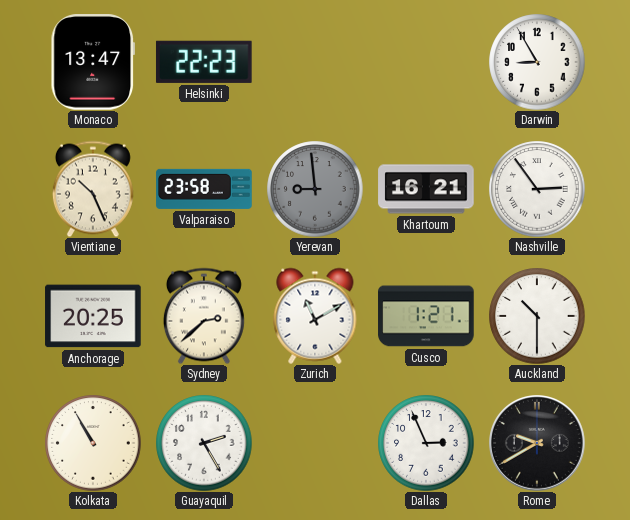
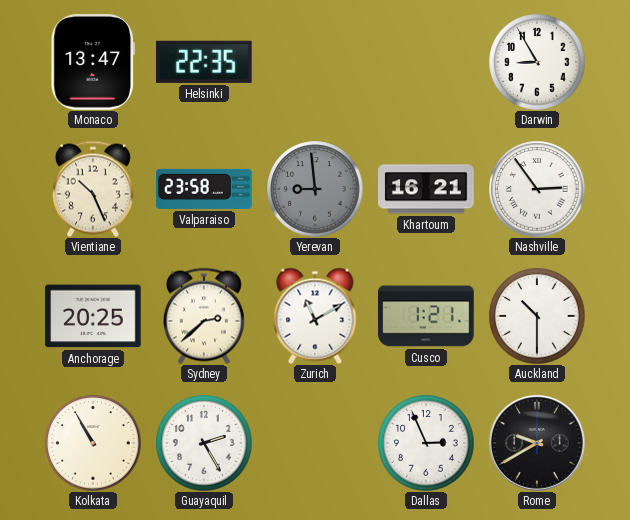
Helsinki: 22:23 -> 22:35 (204, 62)
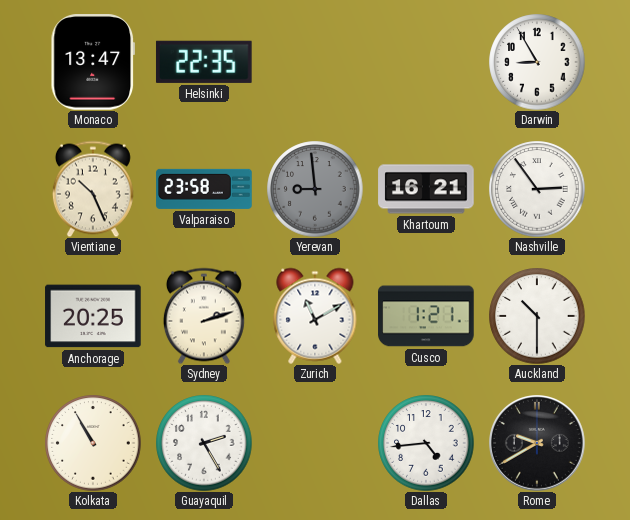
Sydney: 2:38 -> 2:12 (204, 316)
Dallas: 2:56 -> 4:44 (426, 443)
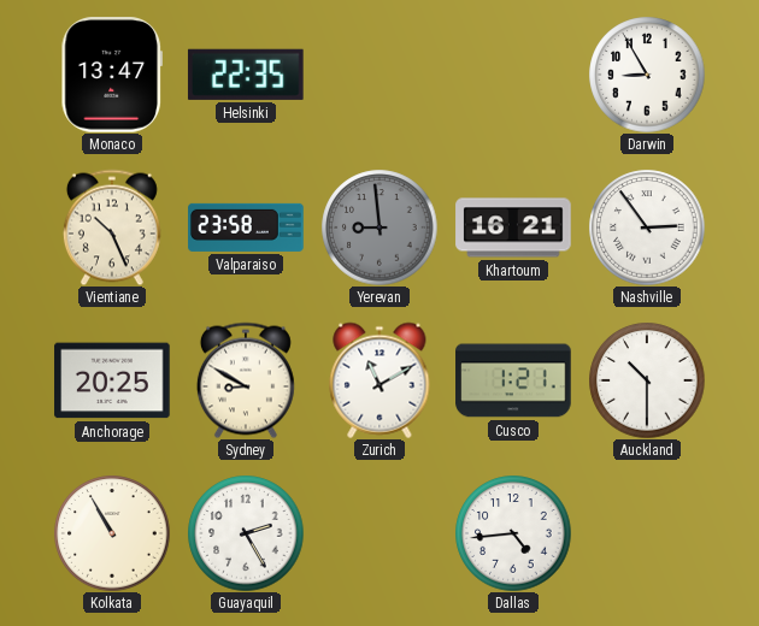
Sydney: 2:12 -> 8:50 (246, 380)
Rome: 9:40 -> none (538, 444)
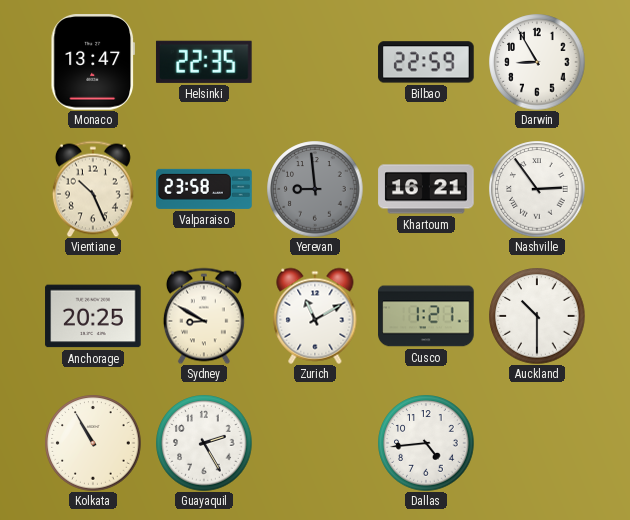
Bilbao: none -> 22:59 (426, 62)
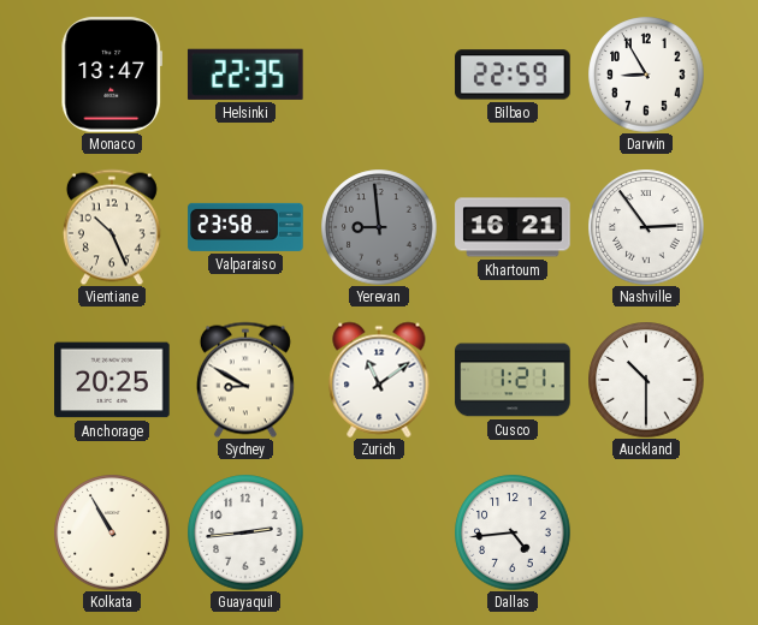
Zurich: 11:10 -> 11:09 (379, 380)
Guayaquil: 2:25 -> 2:44 (245, 532)
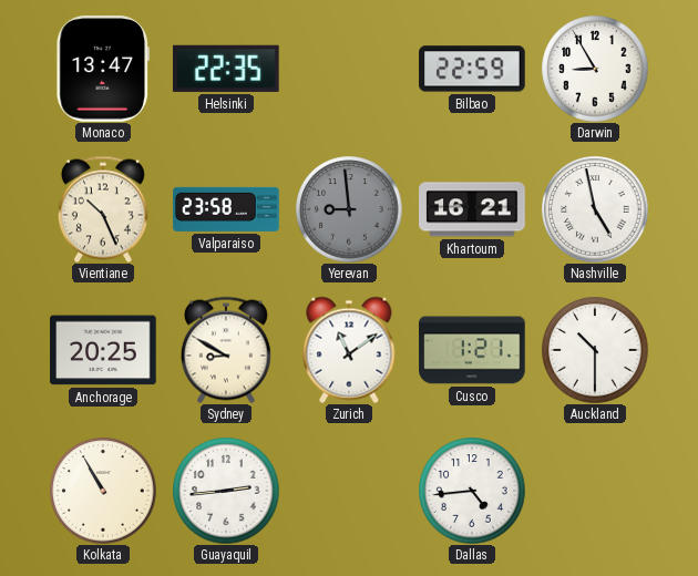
Nashville: 2:54 -> 4:58 (595, 209)
